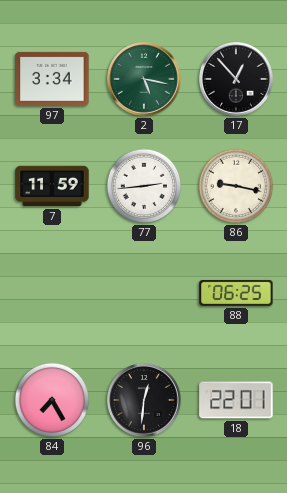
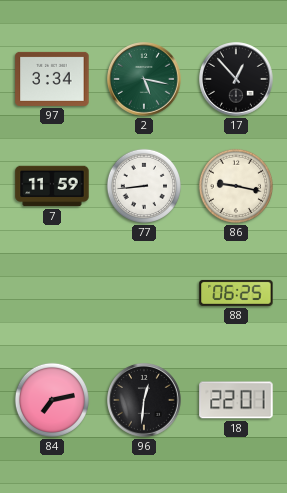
77: 2:44 -> 8:44 (144, 186)
84: 7:25 -> 7:13 (52, 400)
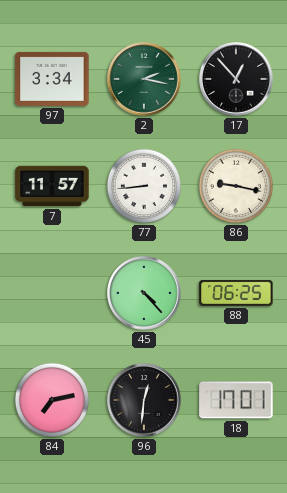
2: 5:17 -> 2:17 (144, 79)
7: 11:59 -> 11:57 (52, 186)
45: none -> 4:23 (144, 293)
18: 22:01 -> 17:01 (236, 400)
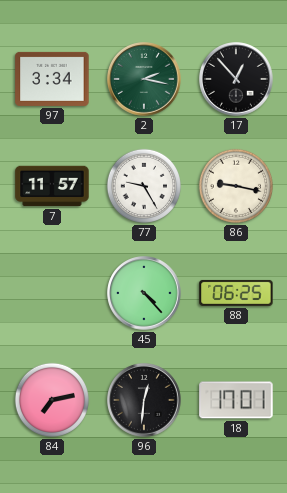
77: 8:44 -> 9:25 (144, 186)
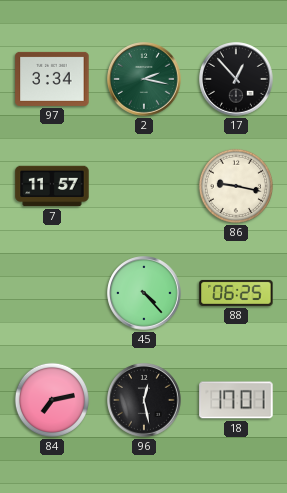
77: 9:25 -> none (144, 186)
96: 12:31 -> 12:28 (144, 400)
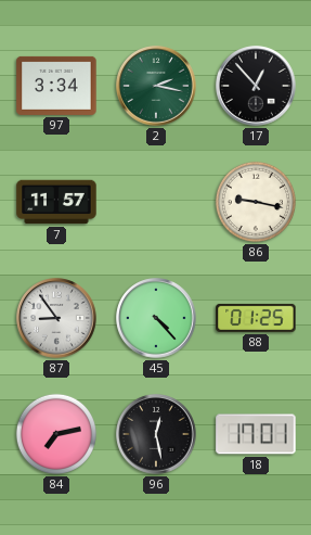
87: none -> 8:54 (56, 318)
88: 06:25 -> 01:25 (256, 318)
